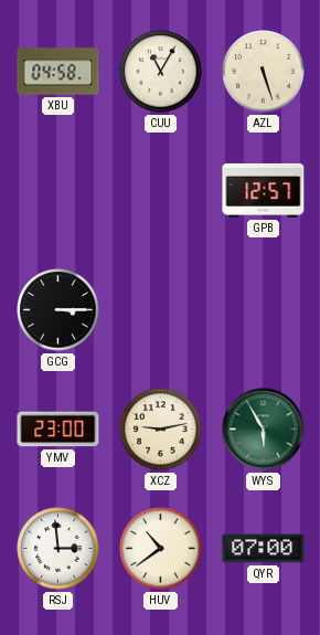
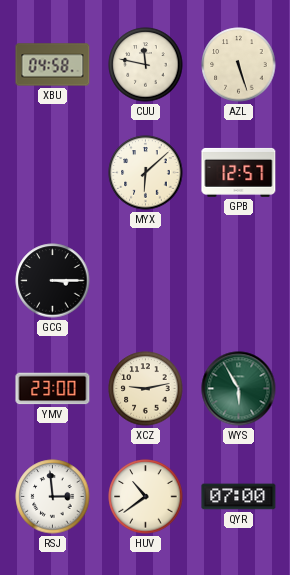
CUU: 11:05 -> 11:47 (146, 65)
MYX: none -> 6:08 (146, 173)
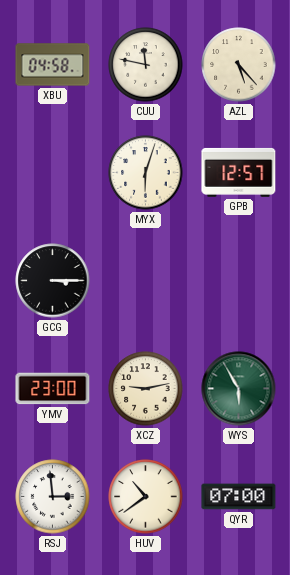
AZL: 5:27 -> 5:23 (239, 65)
MYX: 6:08 -> 6:03 (146, 173)
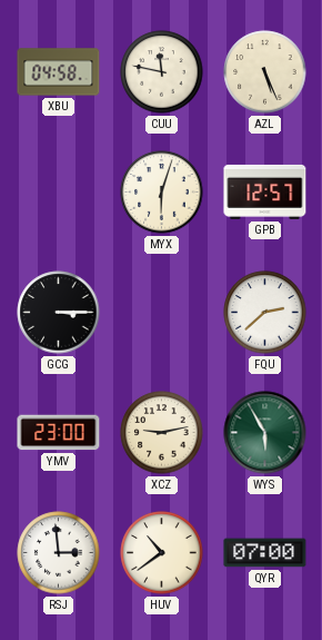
AZL: 5:23 -> 5:26 (265, 72)
FQU: none -> 2:38 (265, 313)
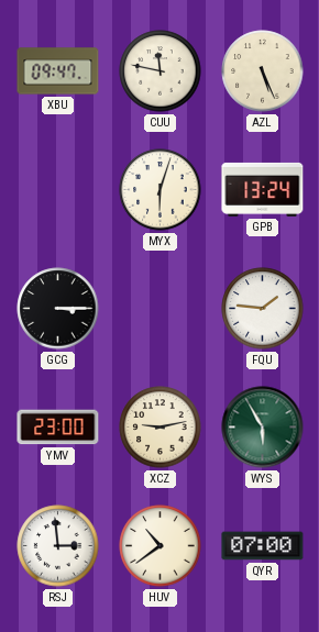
XBU: 04:58 -> 09:47 (58, 71)
GPB: 12:57 -> 13:24 (263, 189)
FQU: 2:38 -> 1:46 (263, 309)
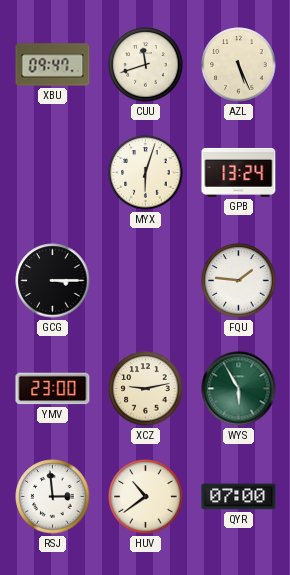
CUU: 11:47 -> 11:42 (146, 65)
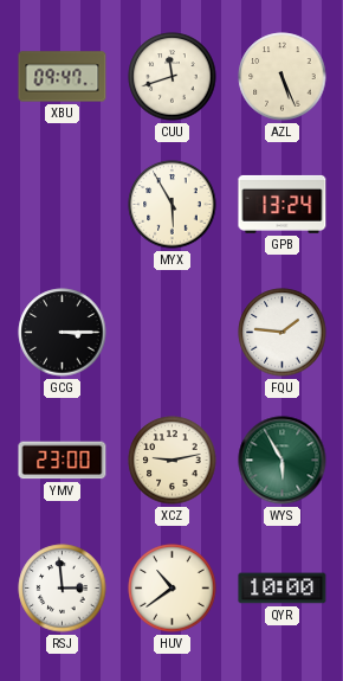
MYX: 6:03 -> 5:55 (173, 205)
QYR: 07:00 -> 10:00 (283, 589)
